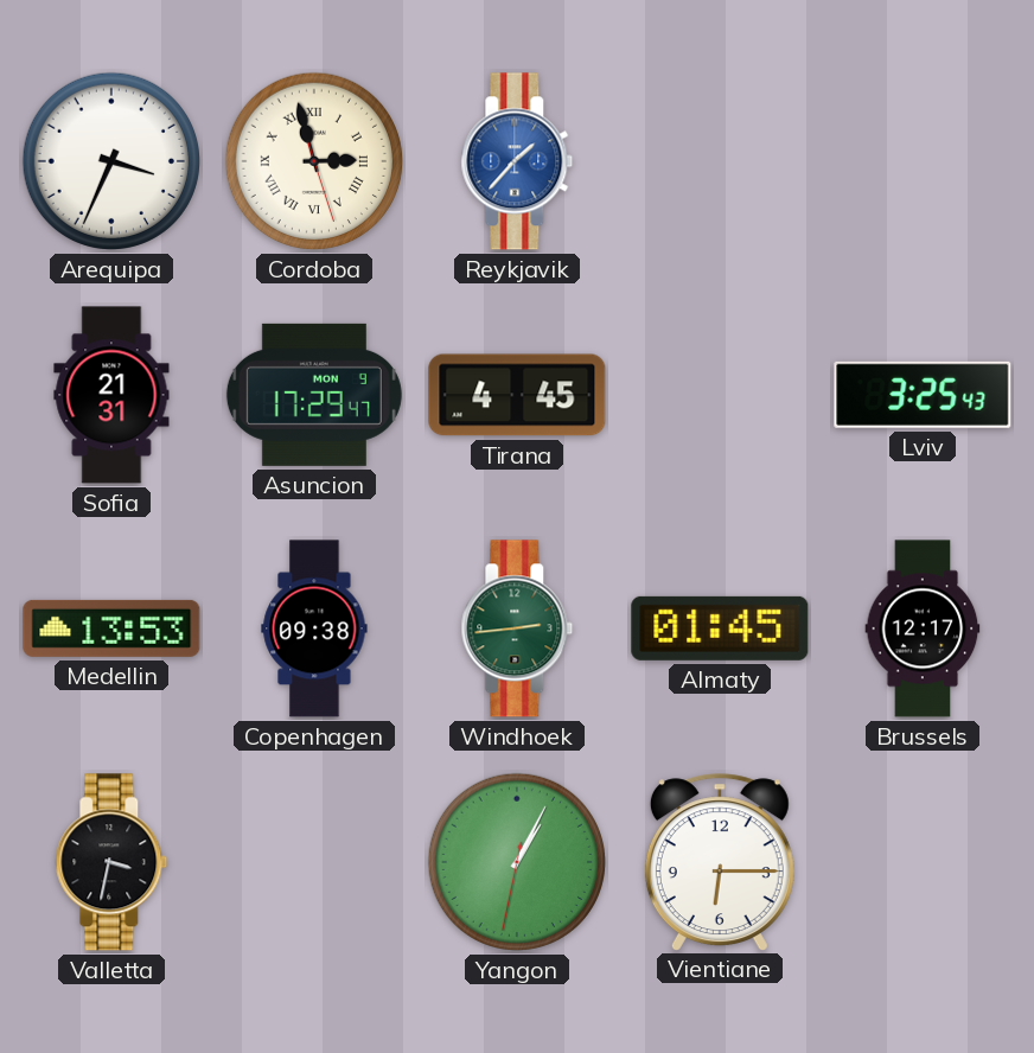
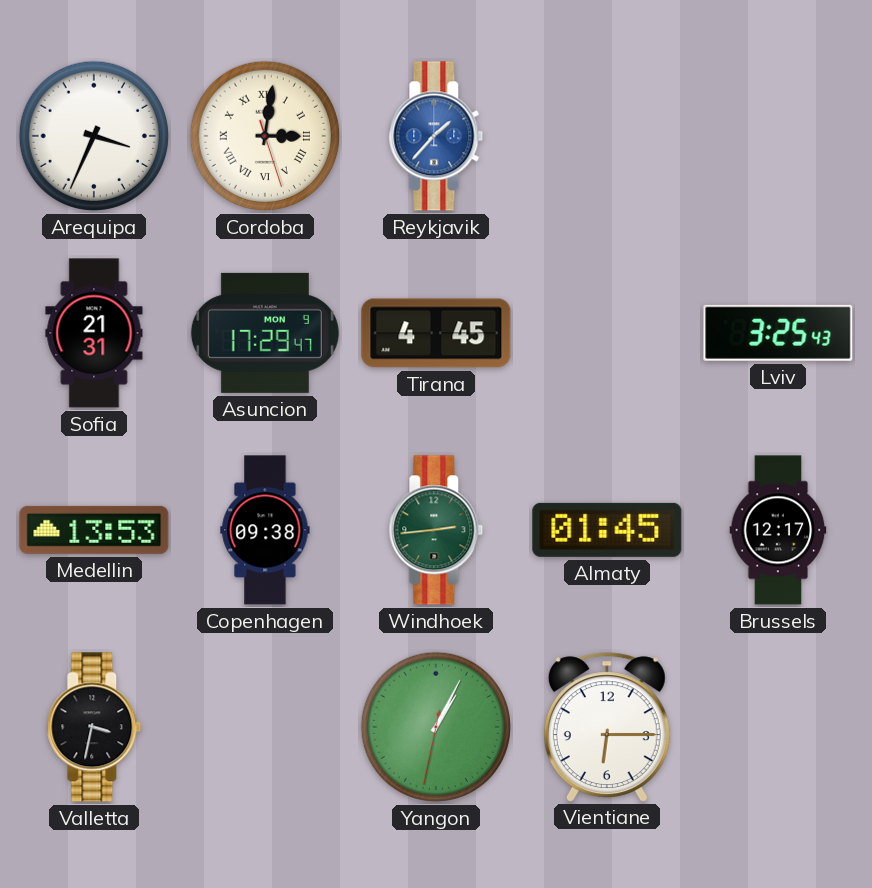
Cordoba: 2:57 -> 3:01 (265, 136)
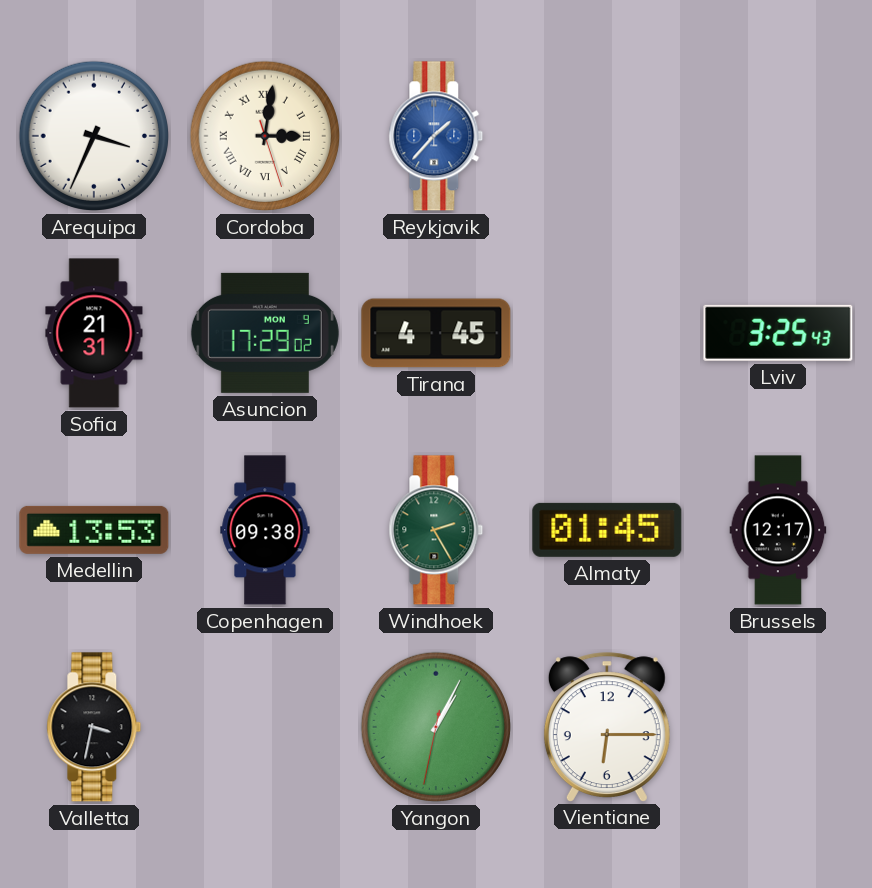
Asuncion: 17:29:47 -> 17:29:02 (265, 333)
Windhoek: 2:44 -> 2:25 (436, 530)
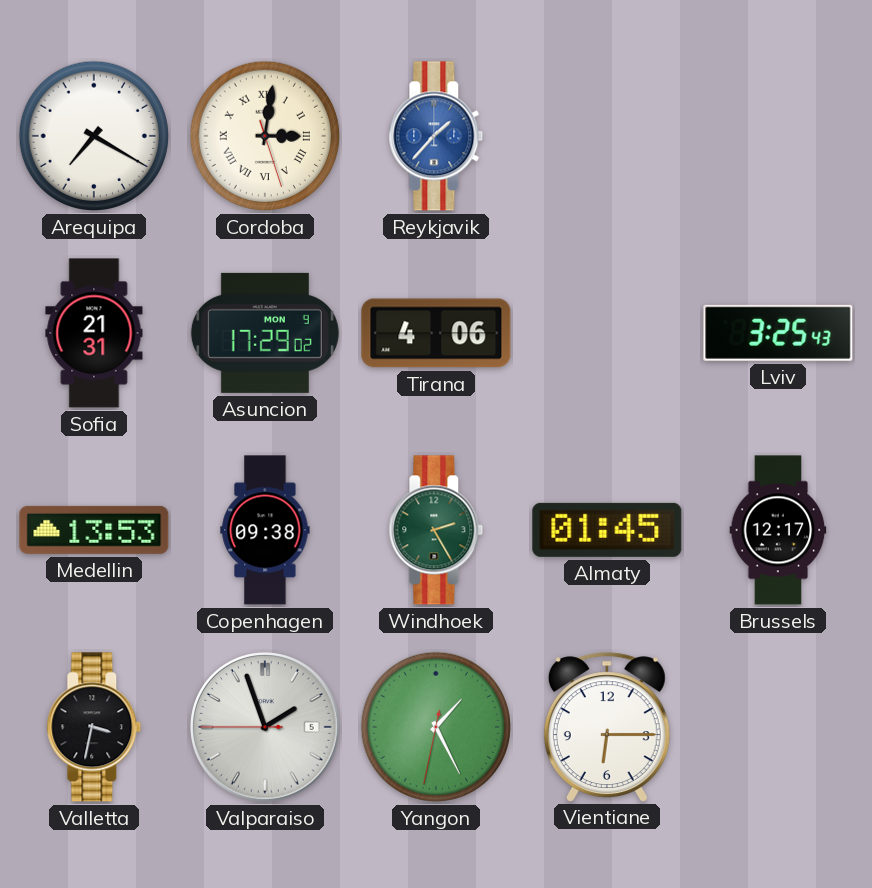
Arequipa: 3:34 -> 7:20 (94, 136)
Tirana: 4:45 -> 4:06 (436, 333)
Valparaiso: none -> 1:56 (266, 727)
Yangon: 1:04 -> 1:25 (436, 727)
